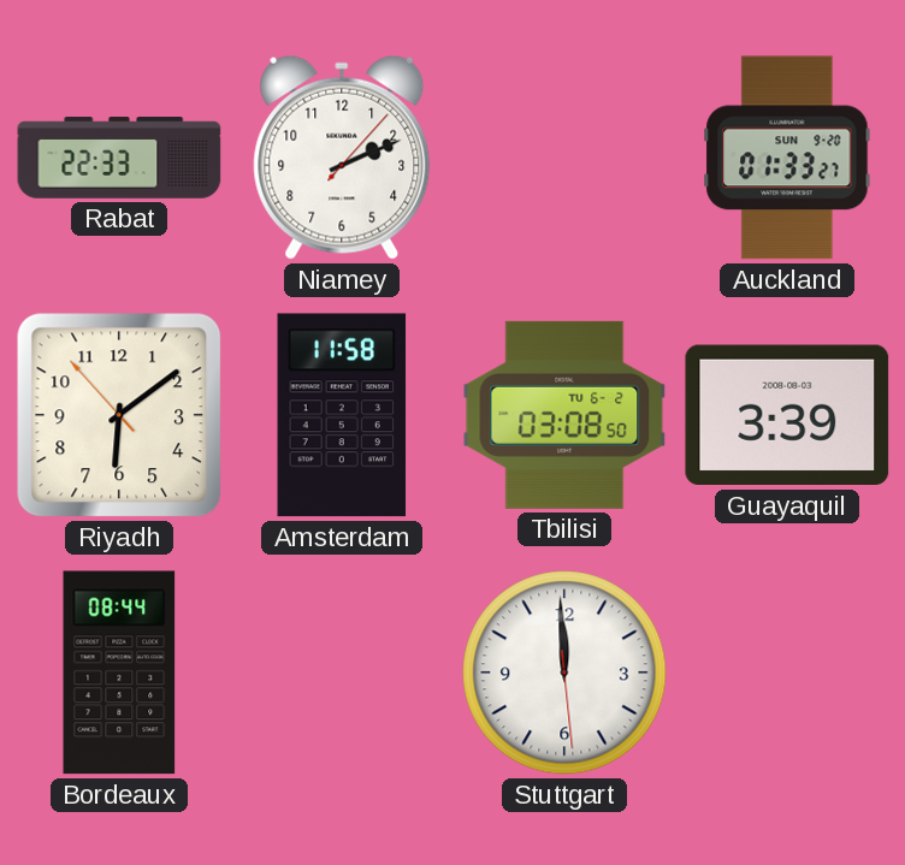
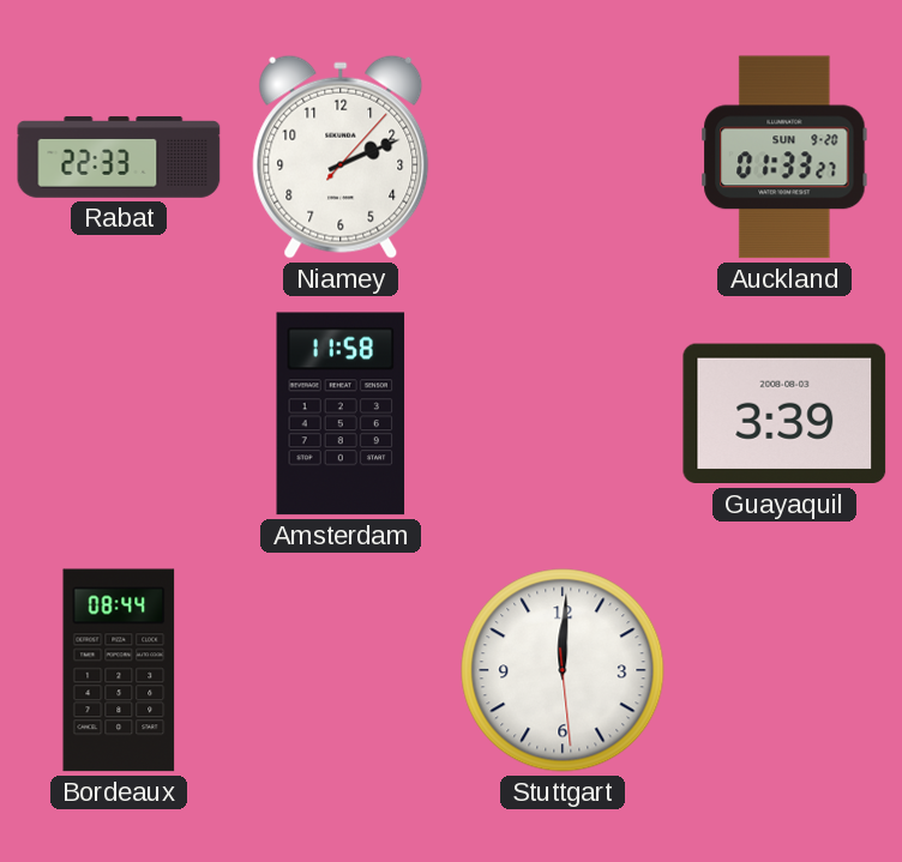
Riyadh: 6:08 -> none (119, 415)
Tbilisi: 03:08 -> none (564, 415)
Stuttgart: 11:59 -> 12:00 (563, 670)
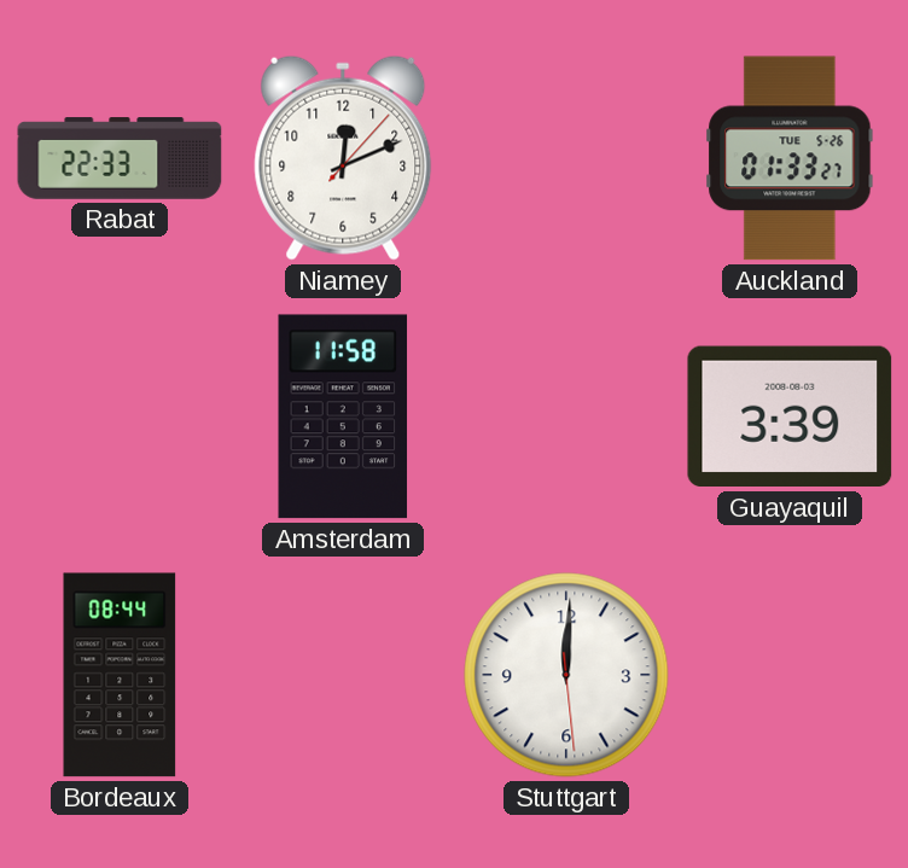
Niamey: 2:11 -> 12:11 (343, 158)
Auckland date: SUN 9-20 -> TUE 5-26 (790, 158)
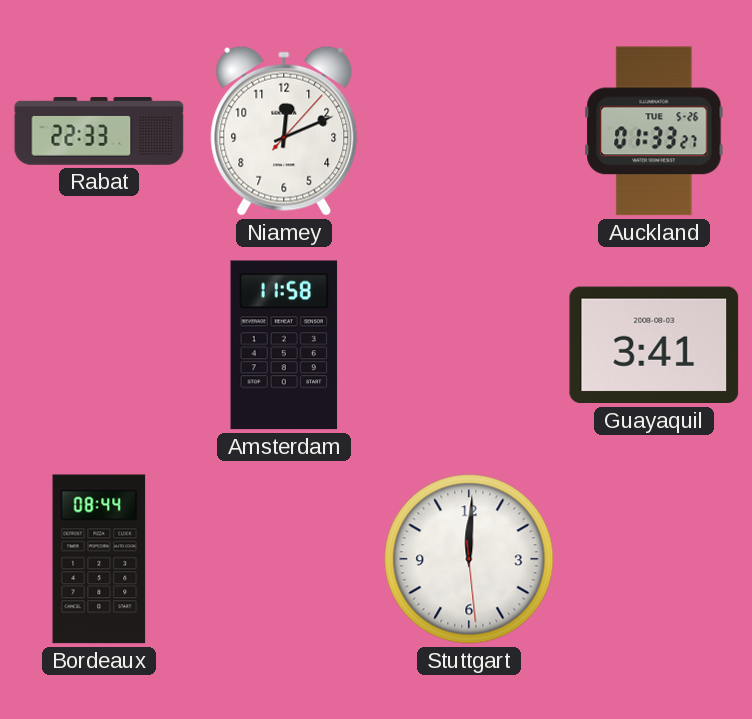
Guayaquil: 3:39 -> 3:41 (654, 345)
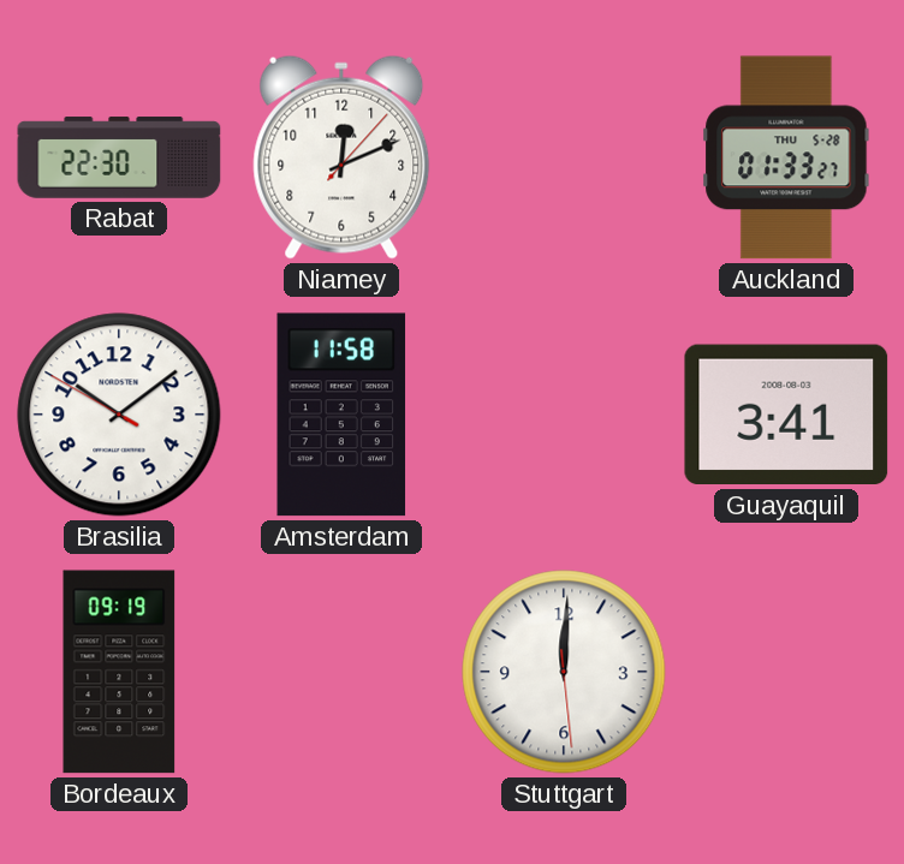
Rabat: 22:33 -> 22:30 (119, 157)
Auckland date: TUE 5-26 -> THU 5-28 (786, 157)
Brasilia: none -> 10:08 (119, 415)
Bordeaux: 08:44 -> 09:19 (119, 672)
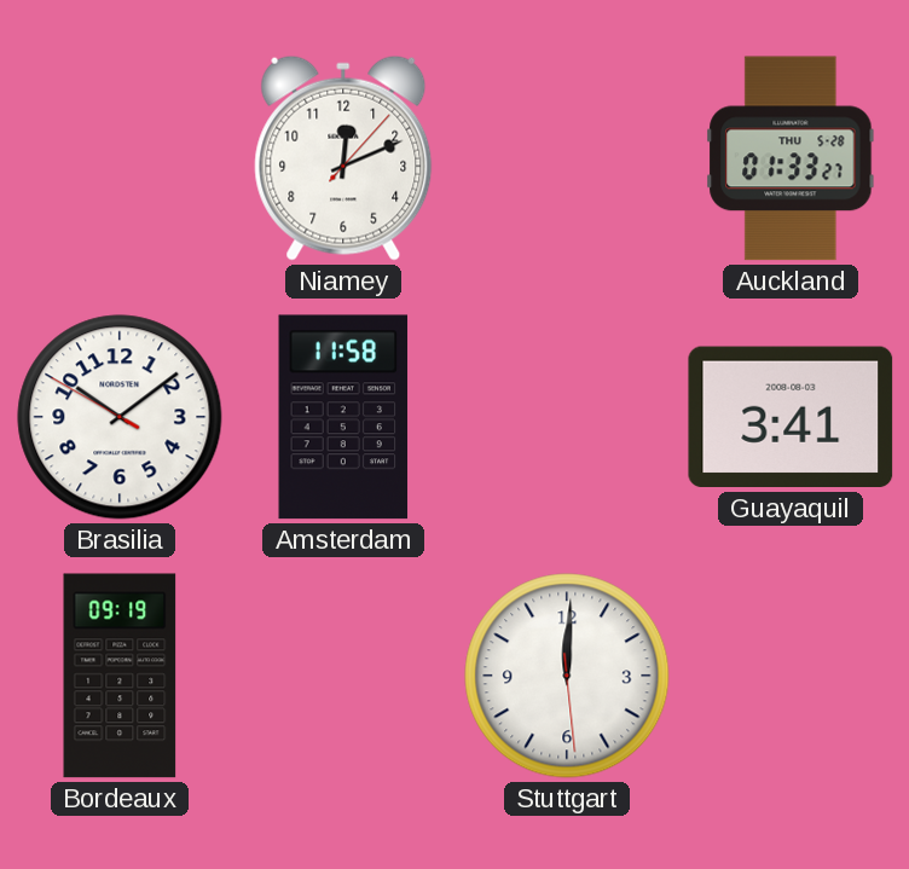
Rabat: 22:30 -> none (119, 157)
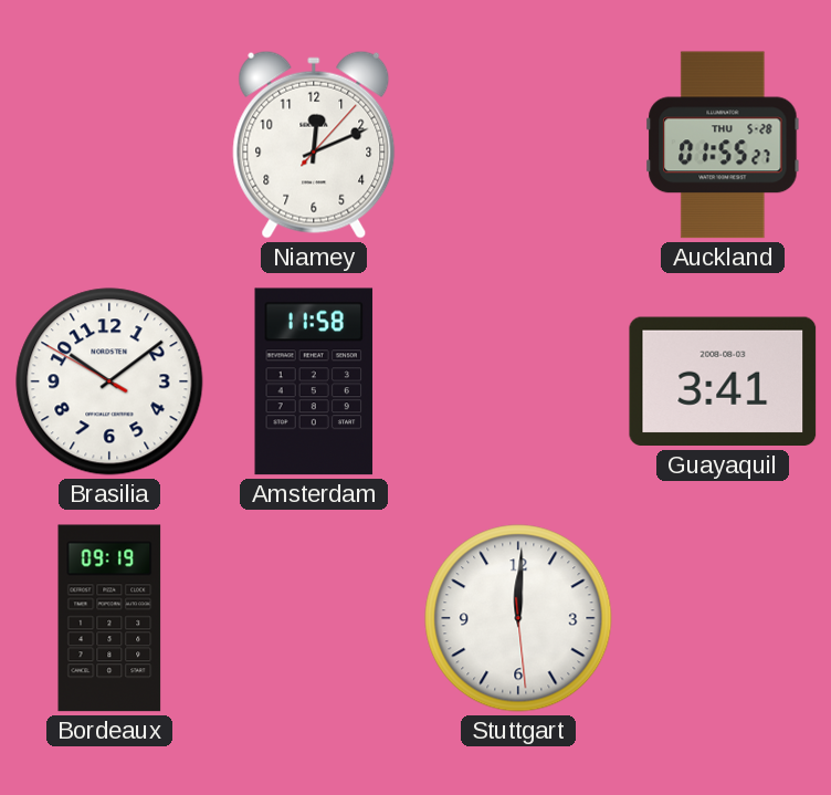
Auckland: 01:33 -> 01:55 (723, 145)
